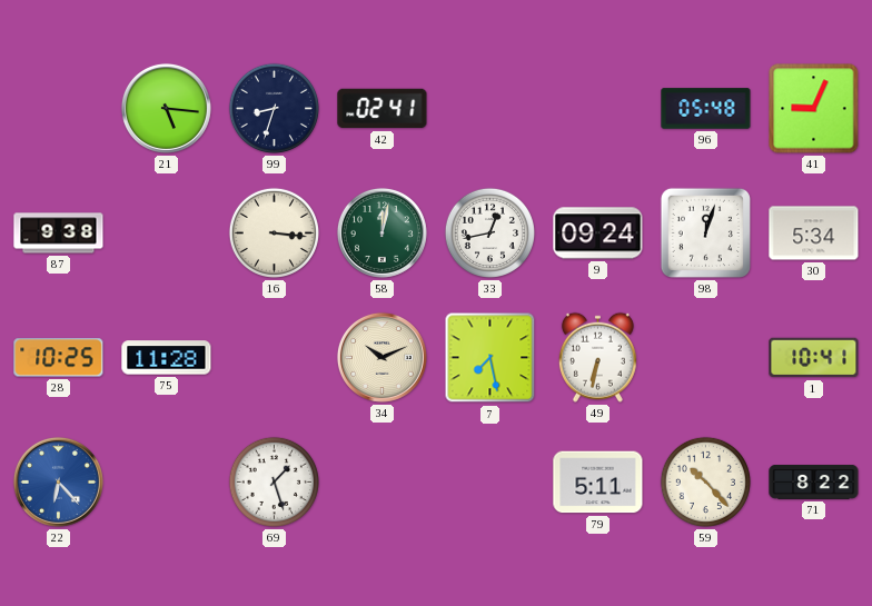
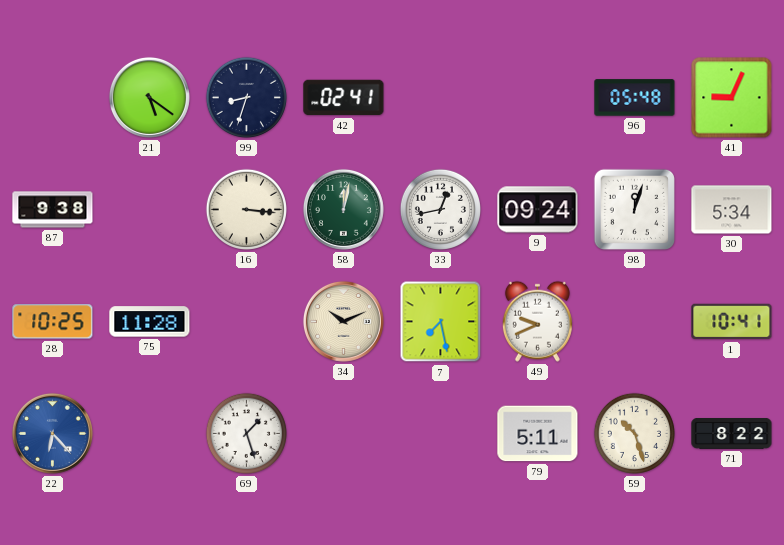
21: 5:16 -> 5:21 (149, 97)
49: 6:32 -> 9:41 (537, 321)
59: 10:23 -> 10:27 (634, 433)
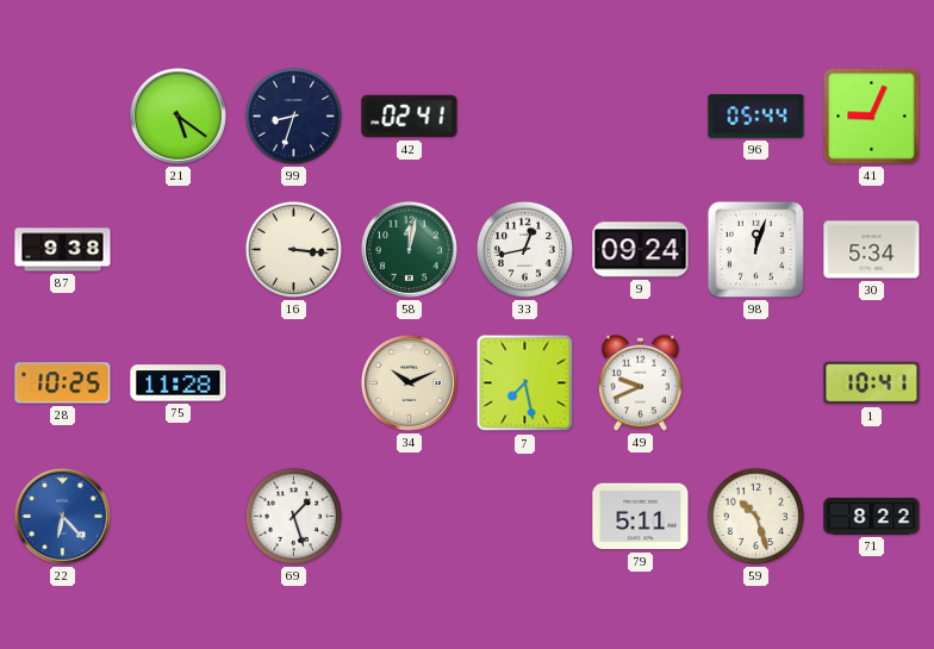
96: 05:48 -> 05:44 (756, 117)
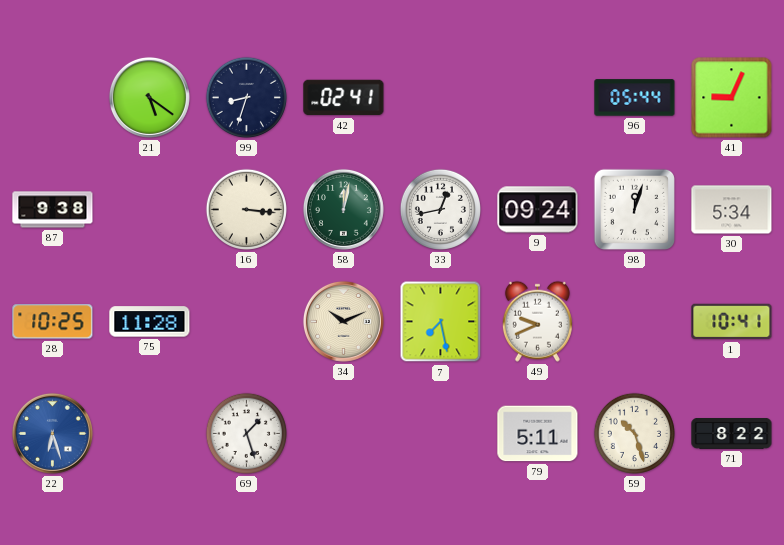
22: 6:23 -> 6:27 (52, 433)
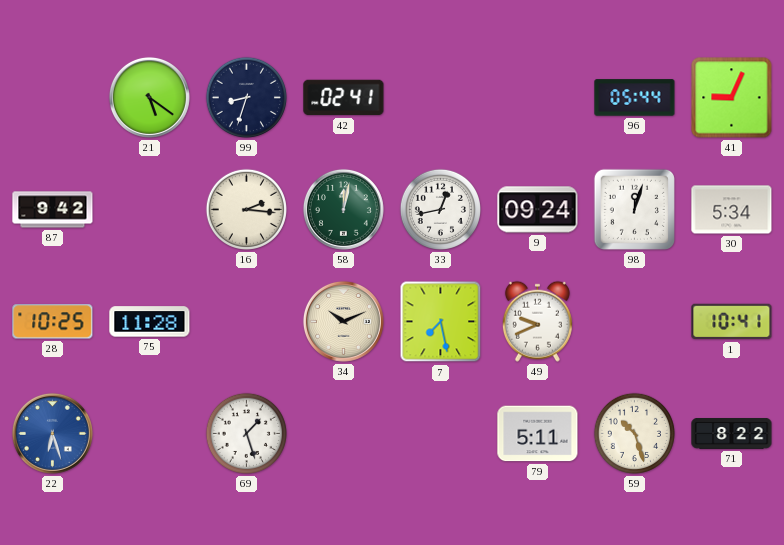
87: 9:38 -> 9:42 (53, 210)
16: 3:16 -> 2:16 (246, 209)
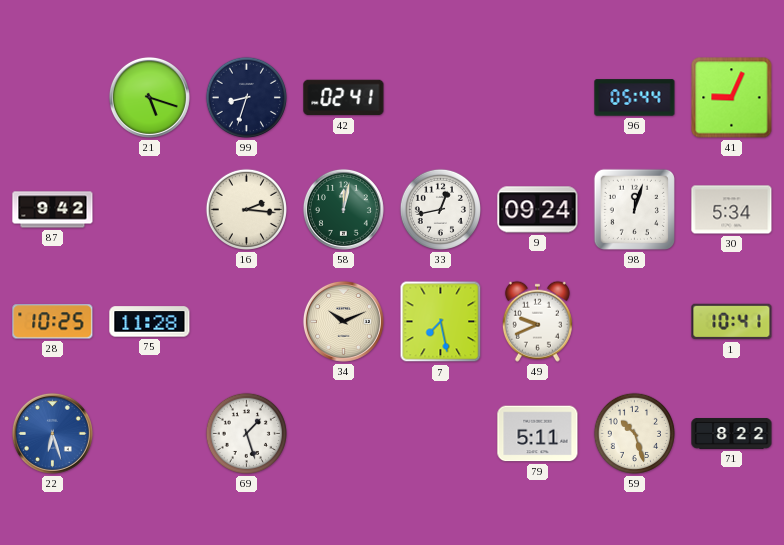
21: 5:21 -> 5:18 (149, 97)
